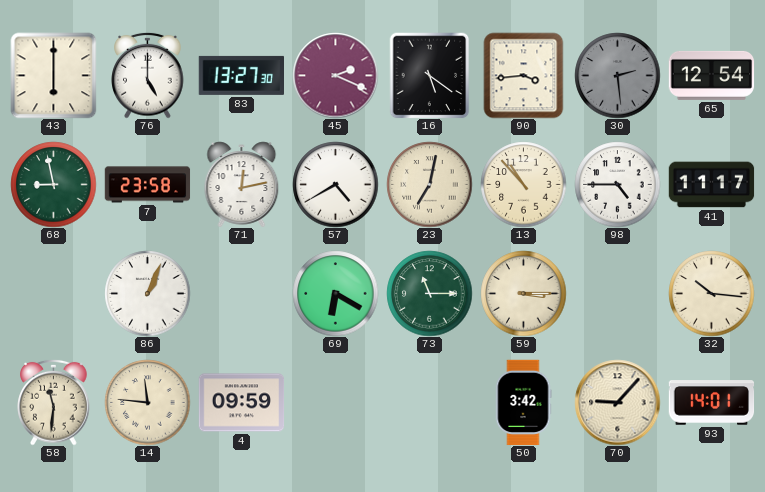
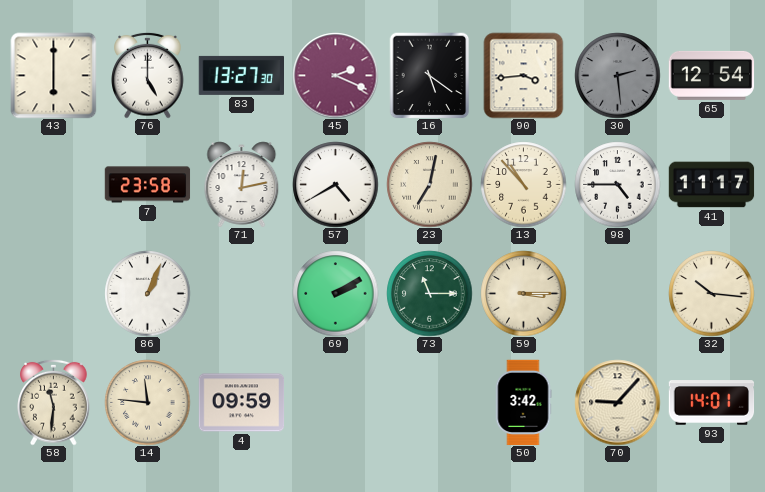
68: 8:58 -> none (53, 184)
69: 6:20 -> 2:10 (335, 293)
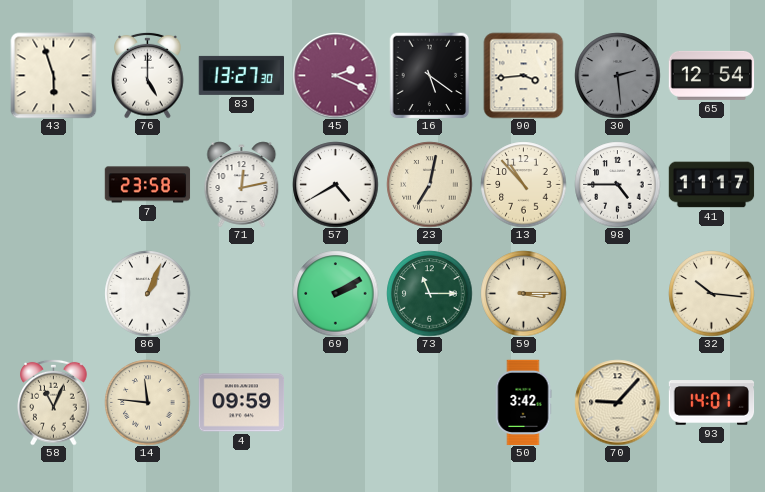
43: 6:00 -> 5:57 (53, 75)
58: 11:31 -> 11:04 (54, 402)
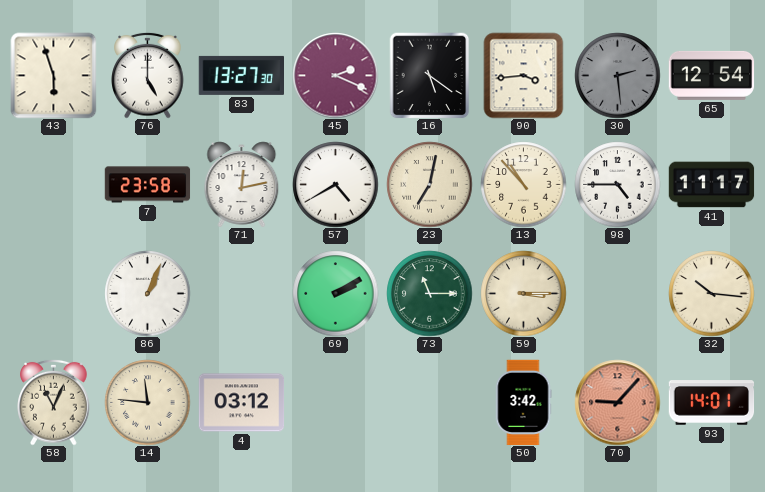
4: 09:59 -> 03:12 (241, 403)
70 dial: cream -> salmon (617, 402)
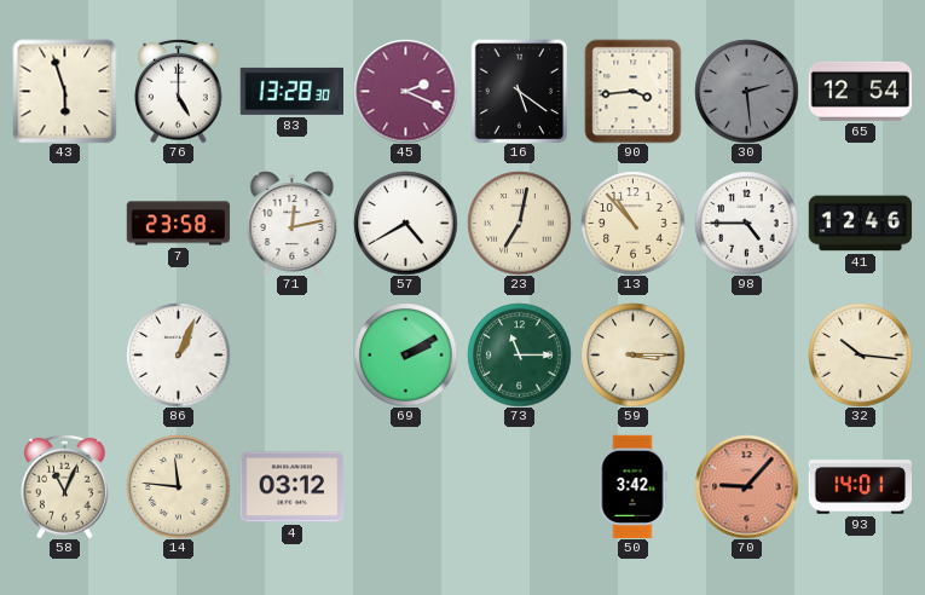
83: 13:27 -> 13:28 (291, 91)
41: 11:17 -> 12:46 (860, 224)
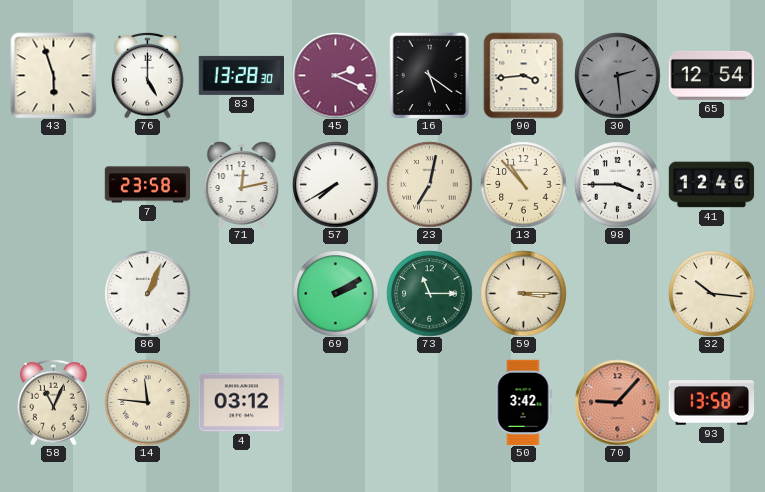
57: 4:40 -> 7:40 (335, 184)
98: 4:45 -> 3:45 (617, 184)
93: 14:01 -> 13:58 (711, 403)
